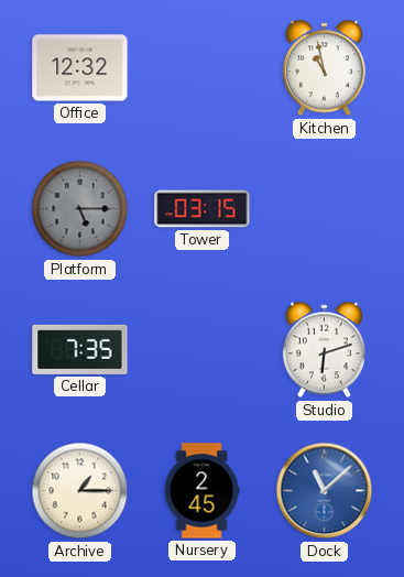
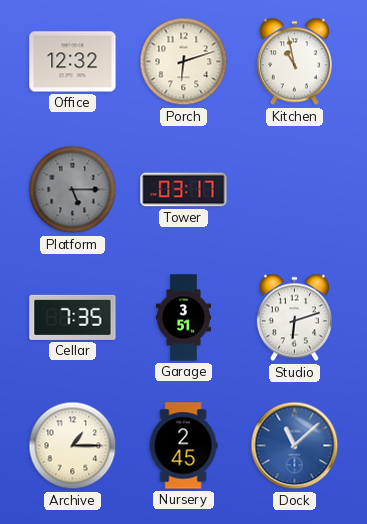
Porch: none -> 6:12 (184, 62)
Tower: 03:15 -> 03:17 (184, 190)
Garage: none -> 3:51 (183, 318)
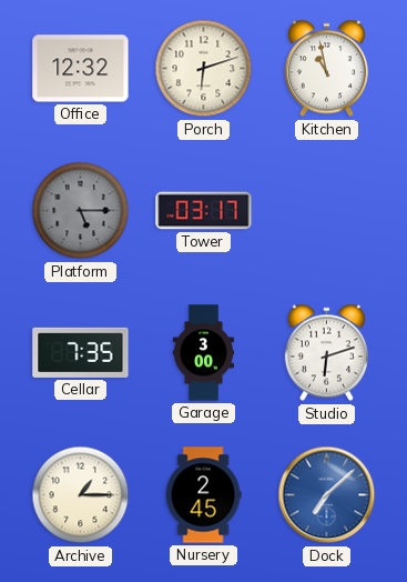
Garage: 3:51 -> 3:00 (203, 353)
Dock: 11:08 -> 7:08 (327, 495)
